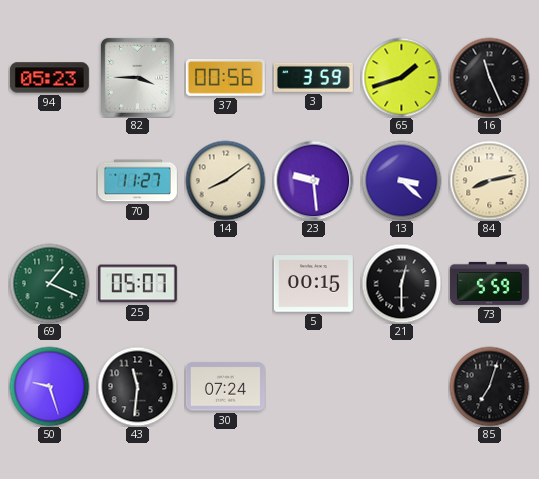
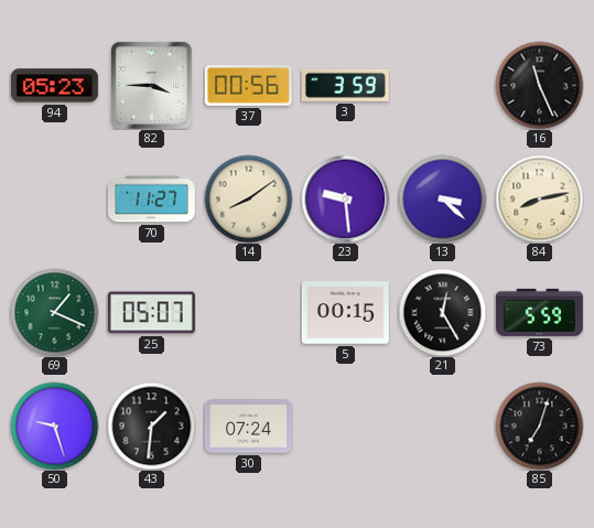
65: 1:42 -> none (401, 77)
21: 12:30 -> 12:25 (442, 312)
43: 11:31 -> 1:31 (151, 425)
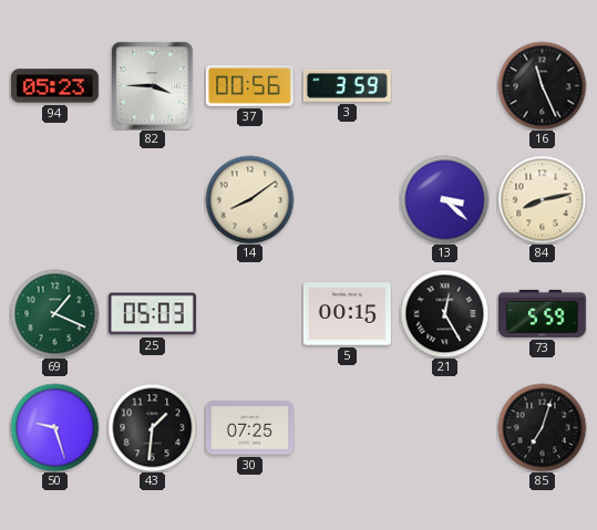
70: 11:27 -> none (151, 200)
23: 9:29 -> none (345, 198)
25: 05:07 -> 05:03 (152, 314)
30: 07:24 -> 07:25 (249, 428)
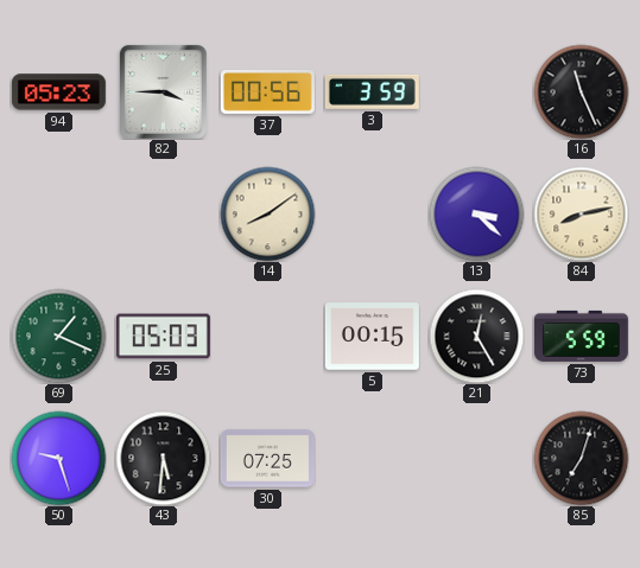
43: 1:31 -> 5:31 (163, 458)
